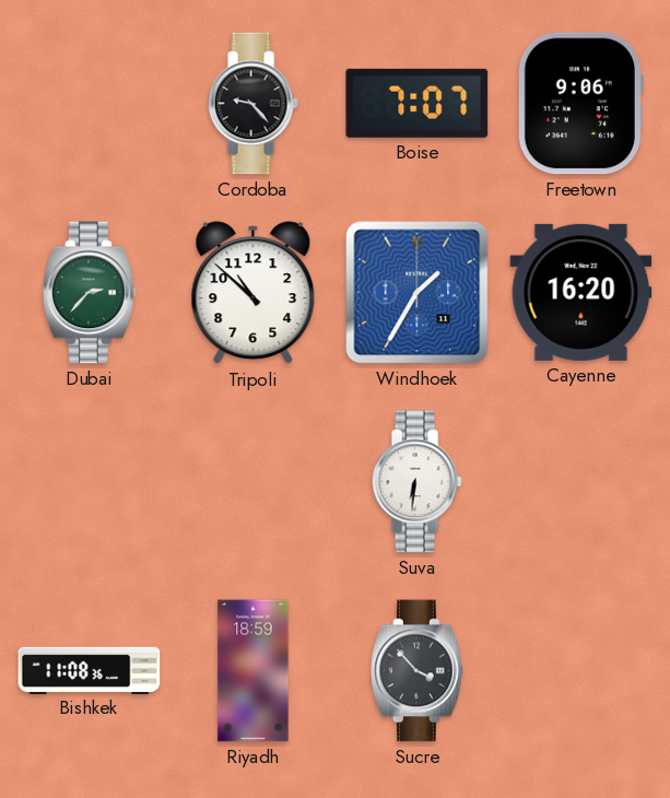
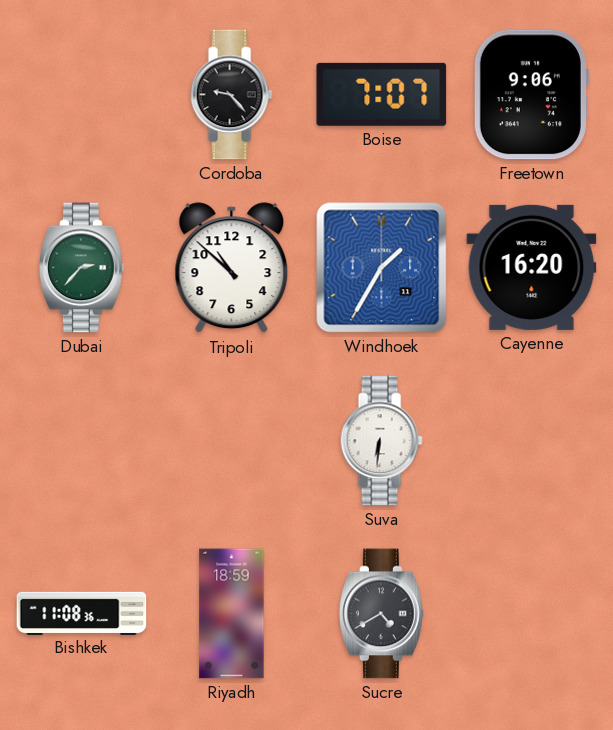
Sucre: 3:53 -> 4:40 (382, 614)
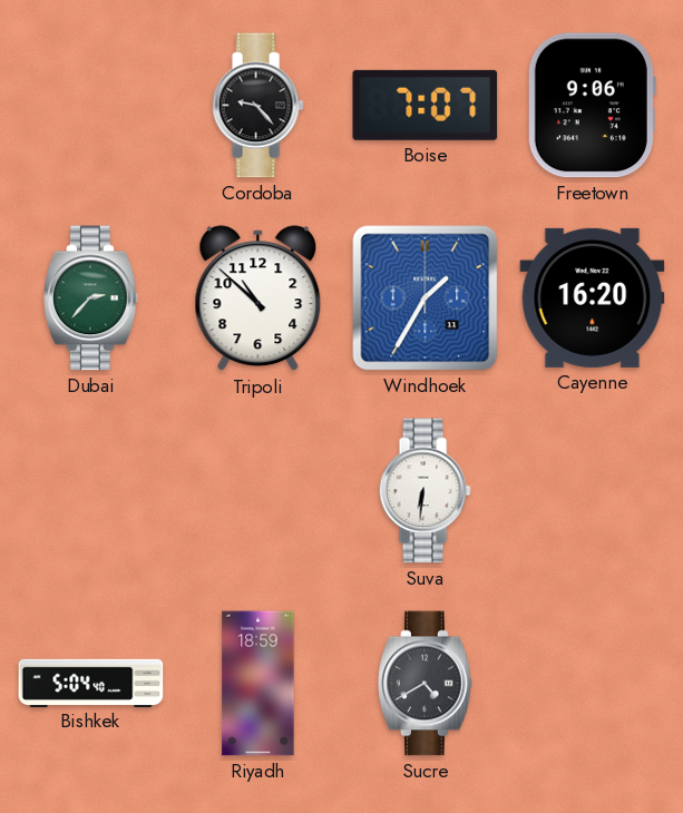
Bishkek: 11:08 -> 5:04 (91, 683)
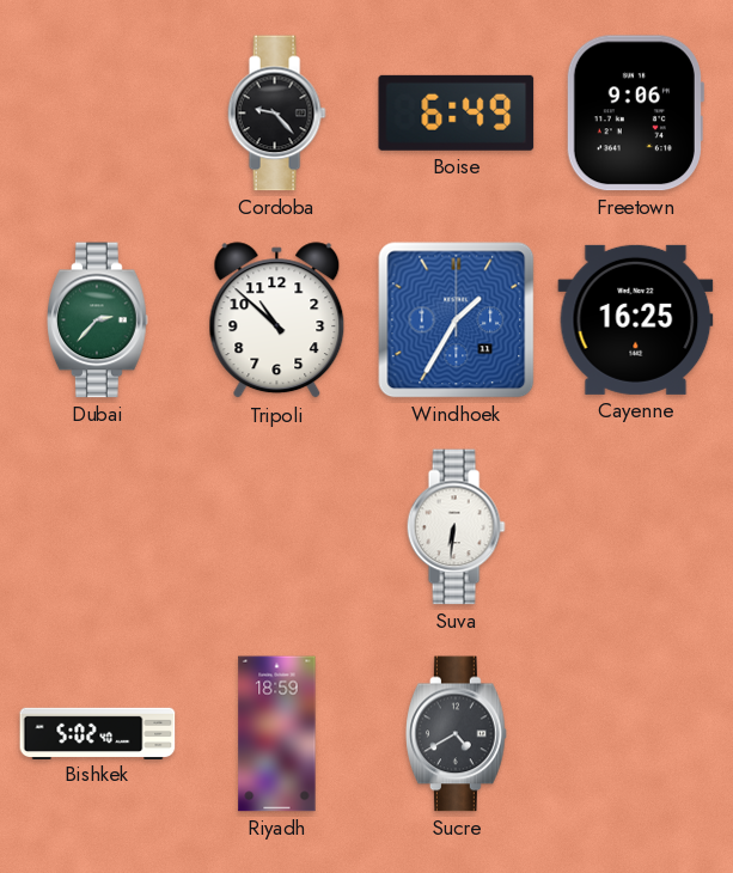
Boise: 7:07 -> 6:49 (457, 112)
Cayenne: 16:20 -> 16:25 (636, 319)
Bishkek: 5:04 -> 5:02 (98, 733)
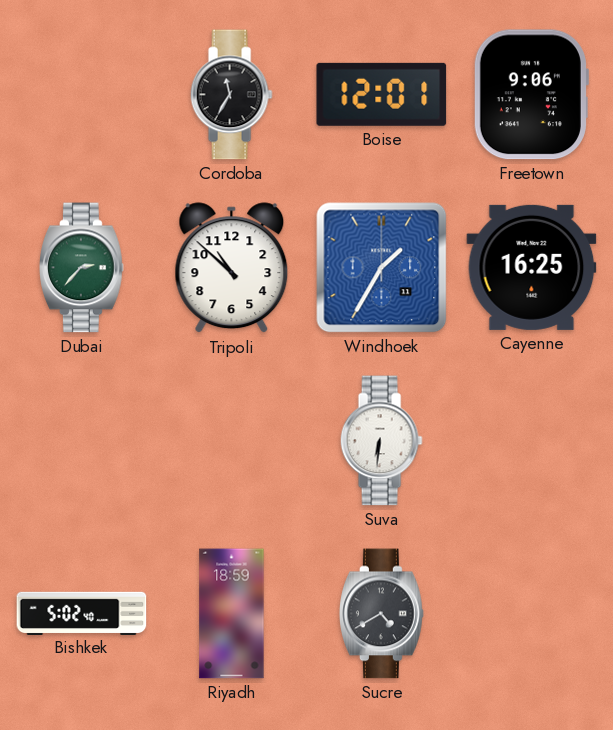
Cordoba: 9:23 -> 11:35 (231, 95)
Boise: 6:49 -> 12:01 (382, 94)
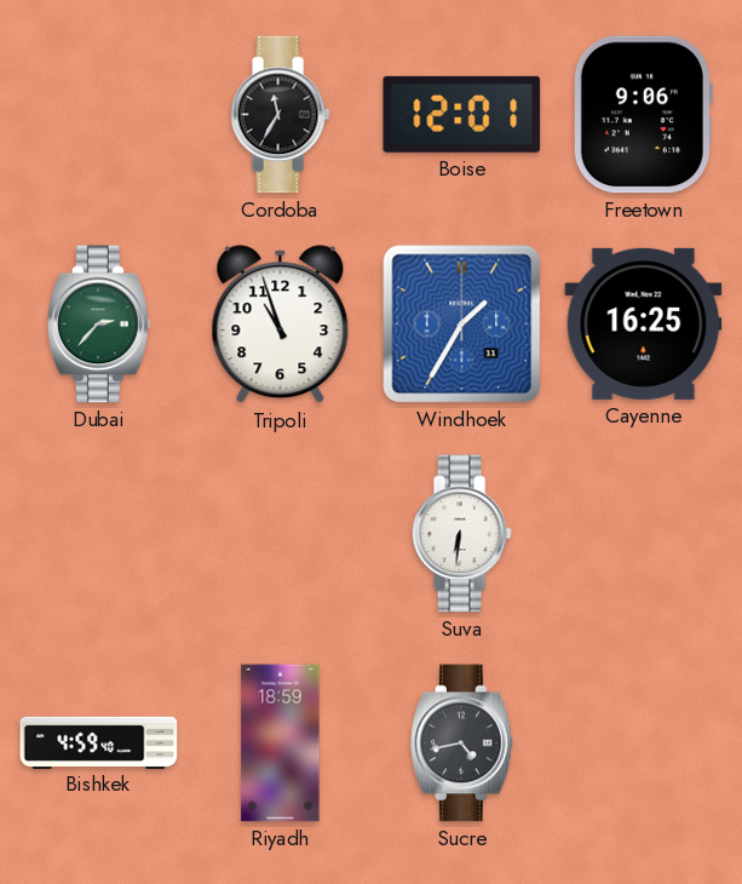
Tripoli: 10:52 -> 10:57 (281, 325)
Bishkek: 5:02 -> 4:59 (99, 742)
Sucre: 4:40 -> 4:43 (462, 744)
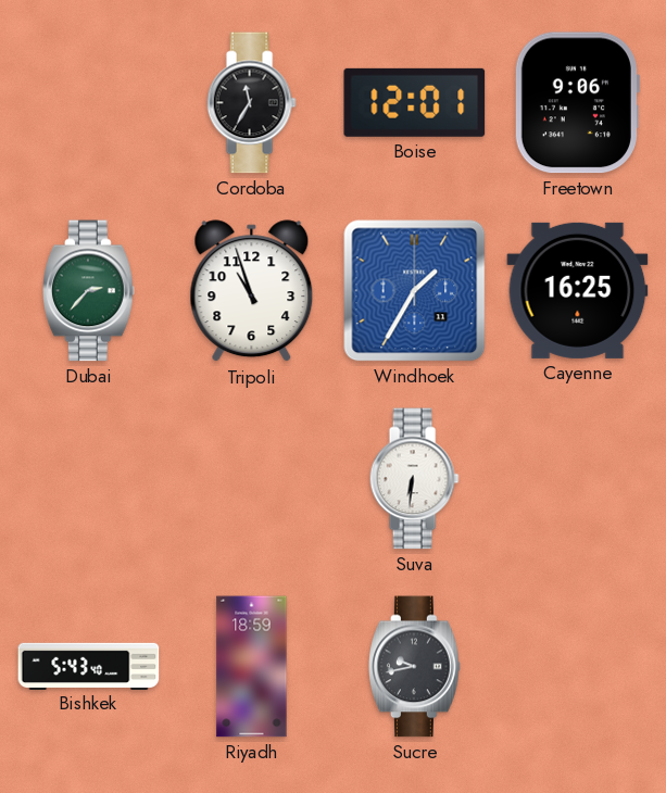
Bishkek: 4:59 -> 5:43 (89, 666)
Sucre: 4:43 -> 9:43 (415, 667)
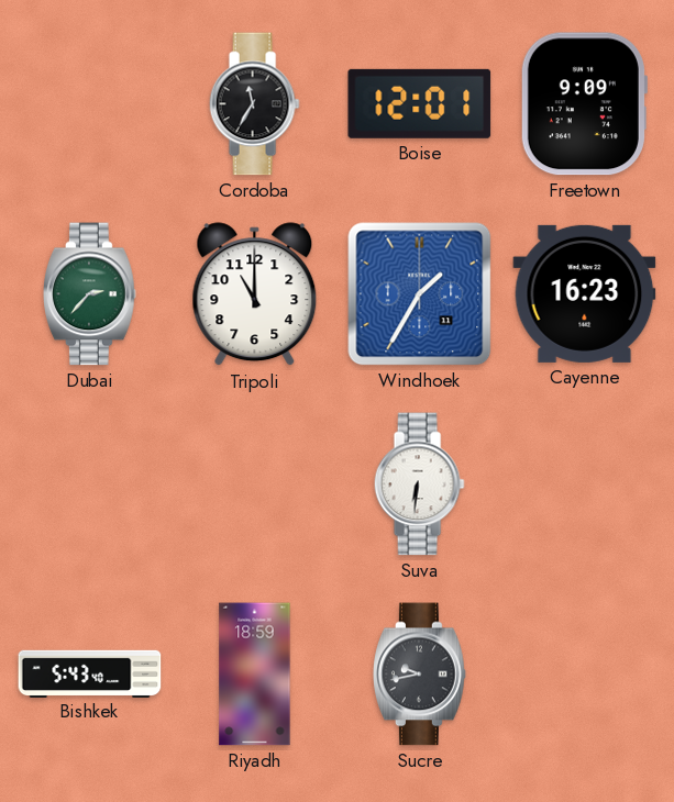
Freetown: 9:06 -> 9:09 (584, 104)
Tripoli: 10:57 -> 11:00 (255, 294)
Cayenne: 16:25 -> 16:23 (585, 293)
